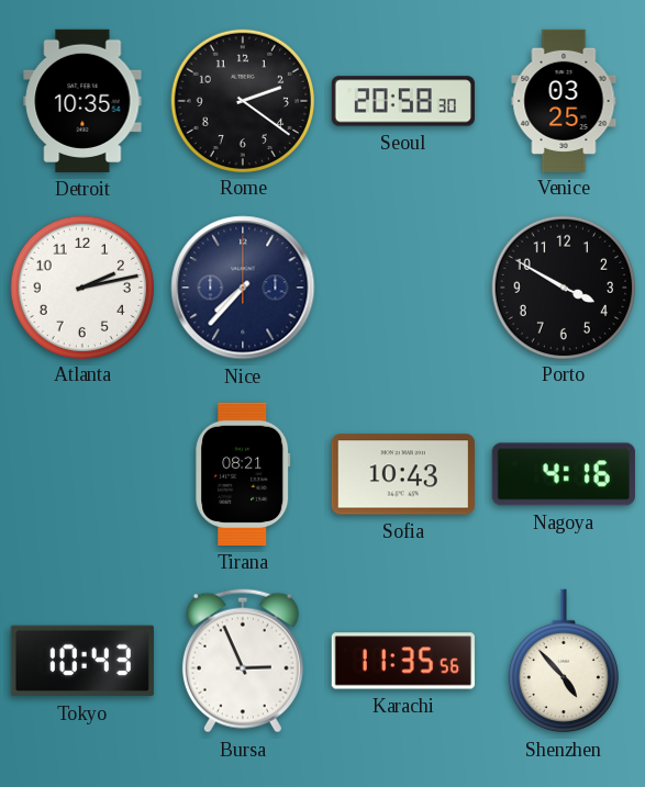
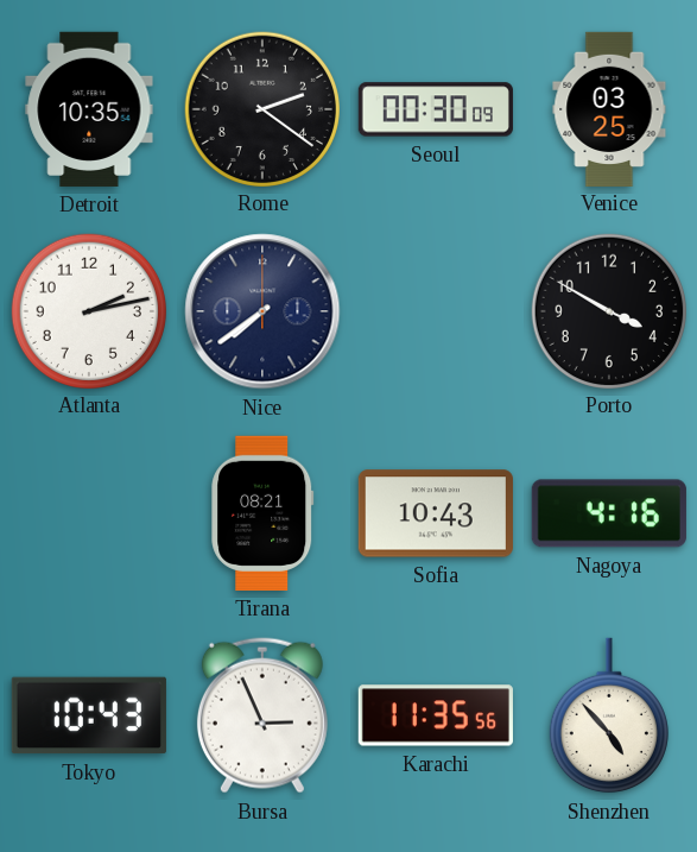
Seoul: 20:58 -> 00:30 (436, 109)
Nice: 7:37 -> 7:39 (262, 311)
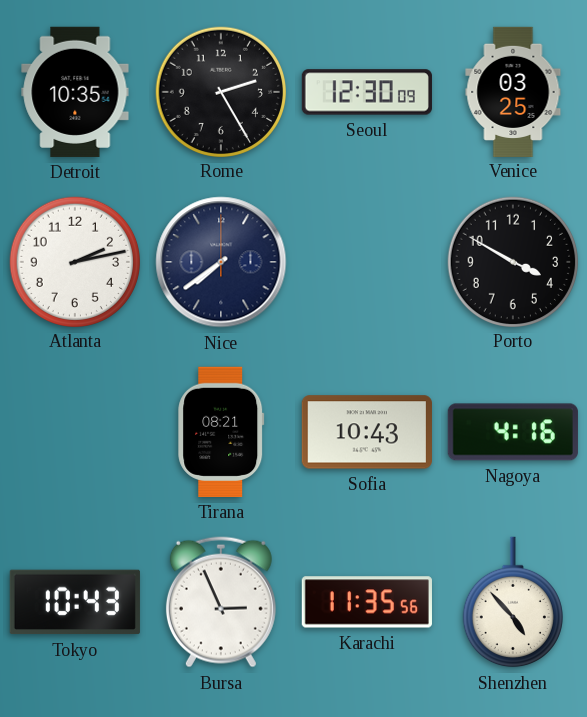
Rome: 2:21 -> 2:25 (220, 91)
Seoul: 00:30 -> 12:30 (367, 92)
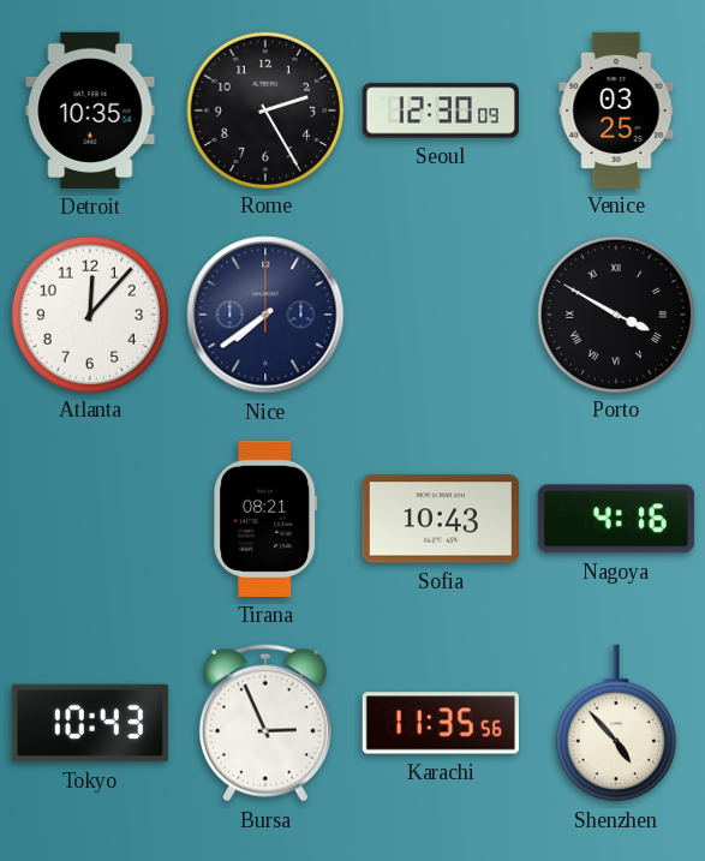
Atlanta: 2:13 -> 12:07 (89, 313)
Porto numerals: Arabic -> Roman (615, 313)
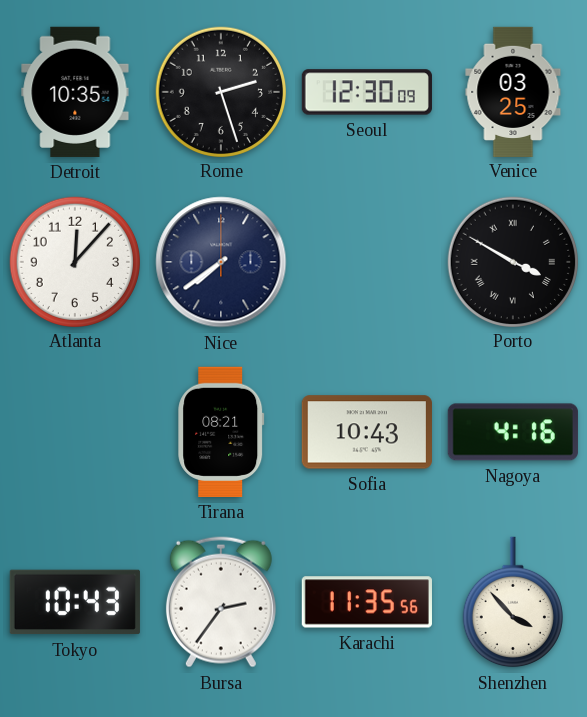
Rome: 2:25 -> 2:27 (220, 91)
Bursa: 2:56 -> 2:36 (221, 602)
Shenzhen: 4:53 -> 3:53 (513, 602)
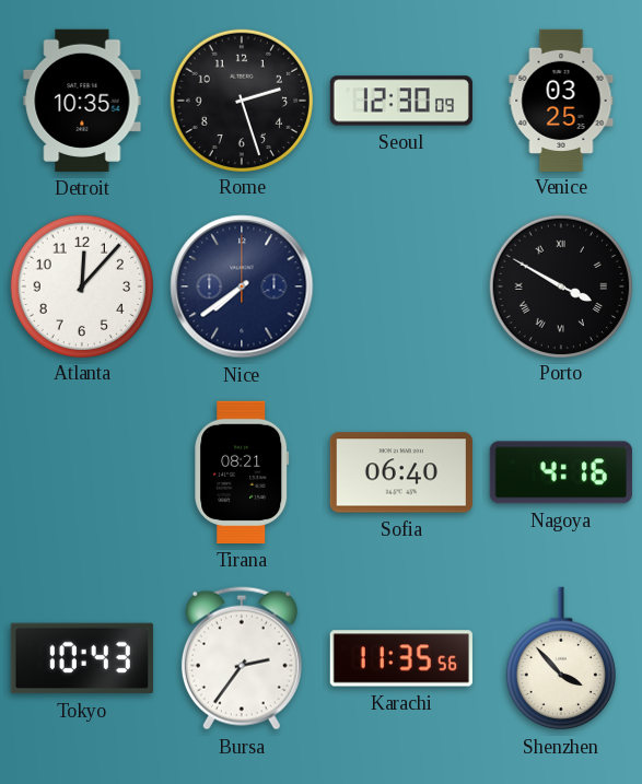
Sofia: 10:43 -> 06:40 (401, 472)
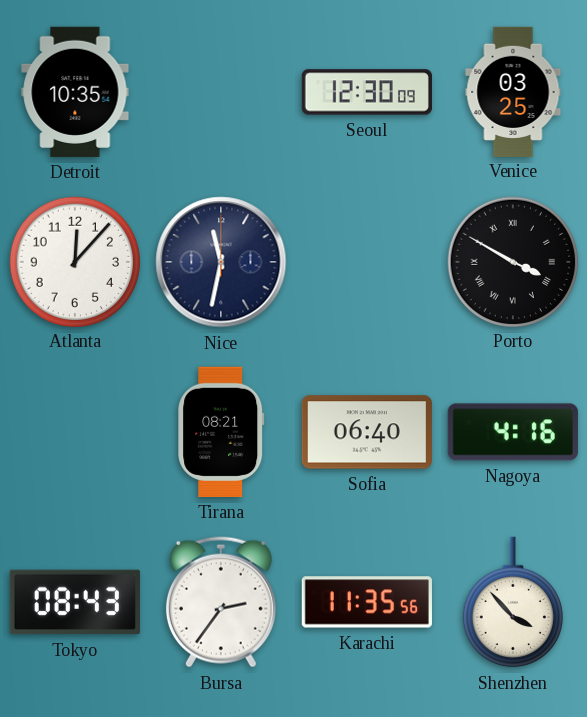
Rome: 2:27 -> none (241, 100)
Nice: 7:39 -> 11:32 (221, 262)
Tokyo: 10:43 -> 08:43 (75, 602)
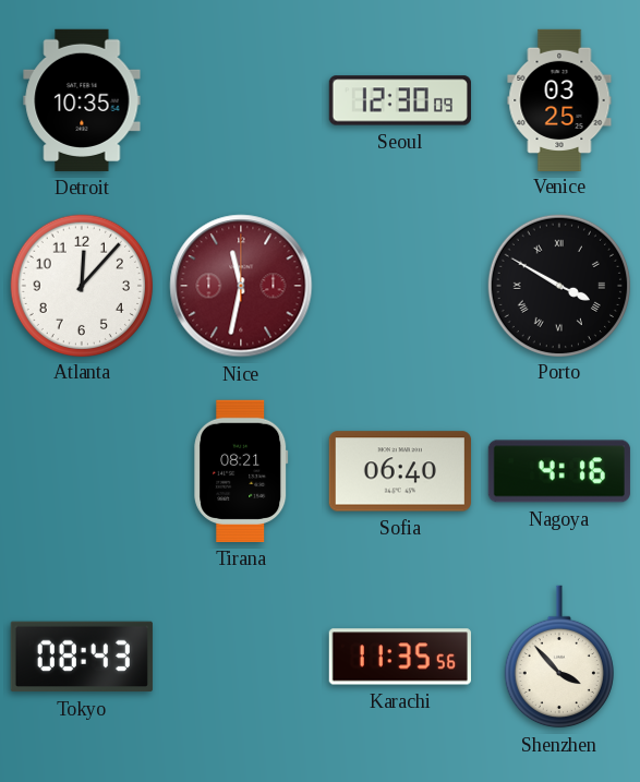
Nice dial: navy -> burgundy (241, 286)
Bursa: 2:36 -> none (221, 602)
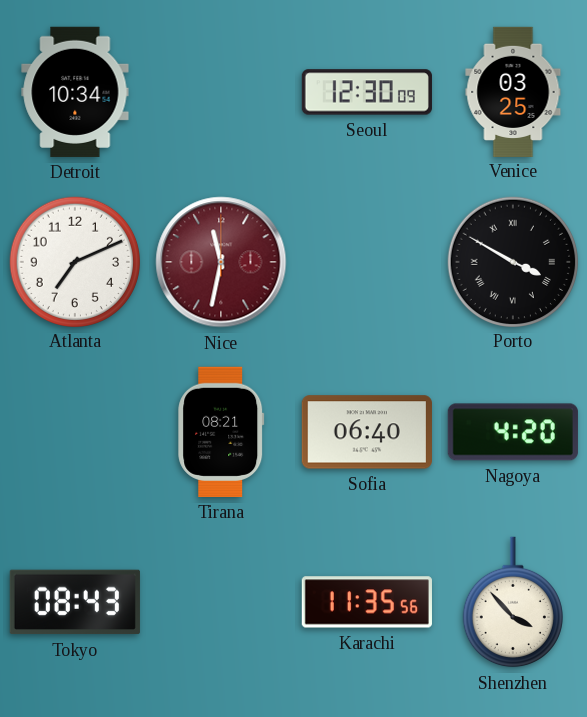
Detroit: 10:35 -> 10:34 (75, 92)
Atlanta: 12:07 -> 7:11 (74, 261)
Nagoya: 4:16 -> 4:20 (513, 432)
